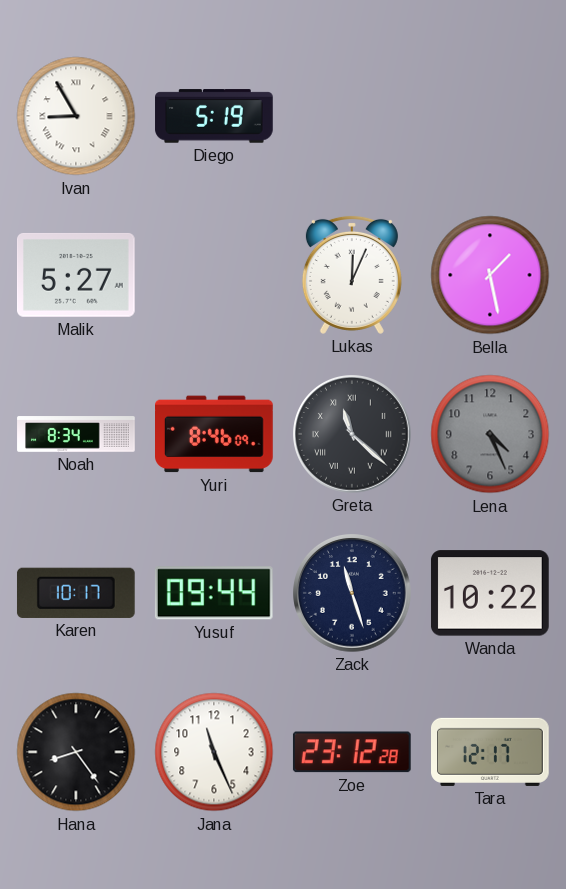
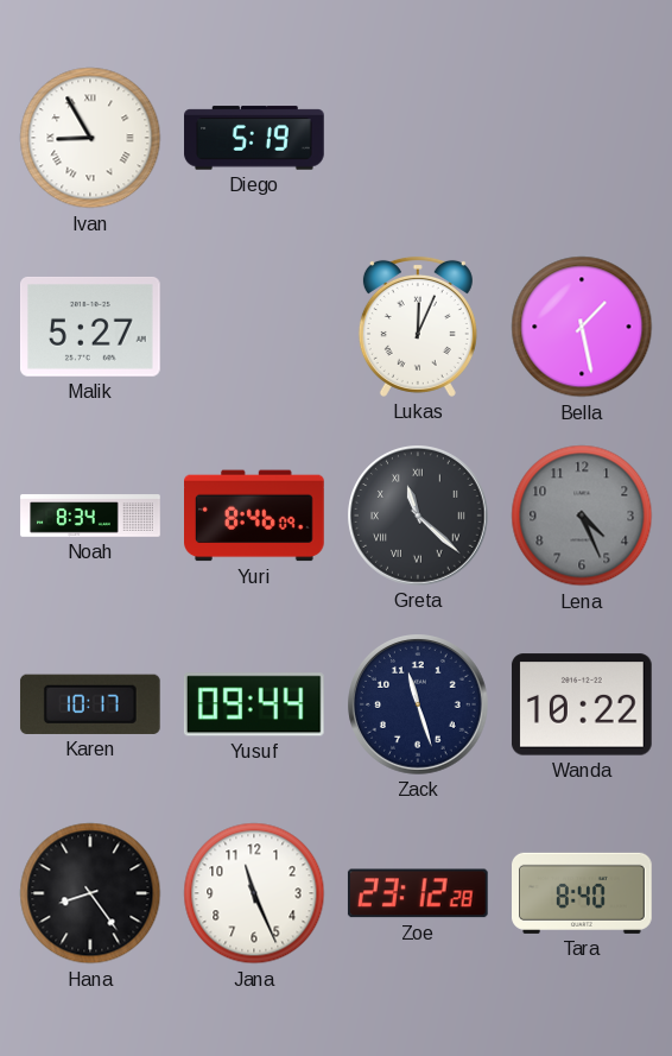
Tara: 12:17 -> 8:40 (583, 893)
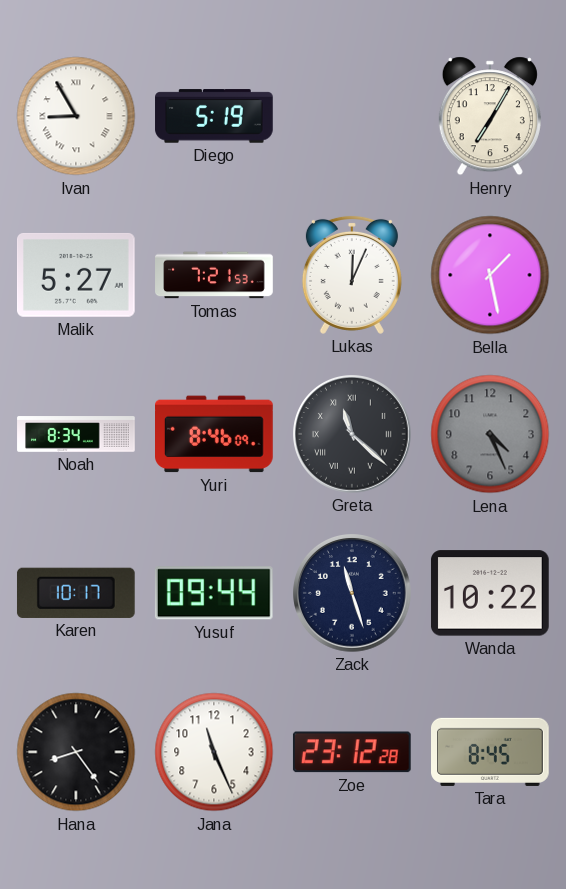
Henry: none -> 7:05 (490, 116)
Tomas: none -> 7:21 (214, 275)
Tara: 8:40 -> 8:45 (491, 752)
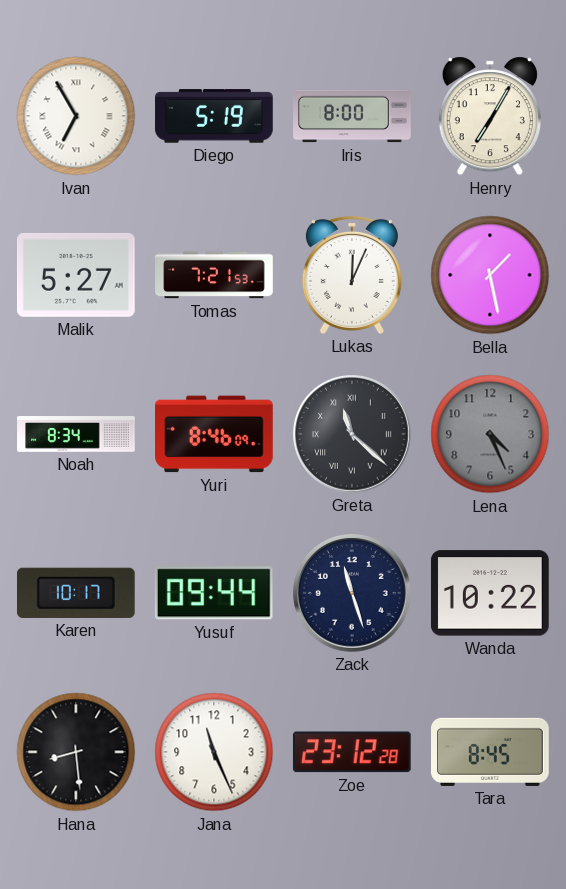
Ivan: 8:55 -> 6:55 (76, 116)
Iris: none -> 8:00 (352, 116)
Hana: 8:24 -> 8:29 (76, 752)
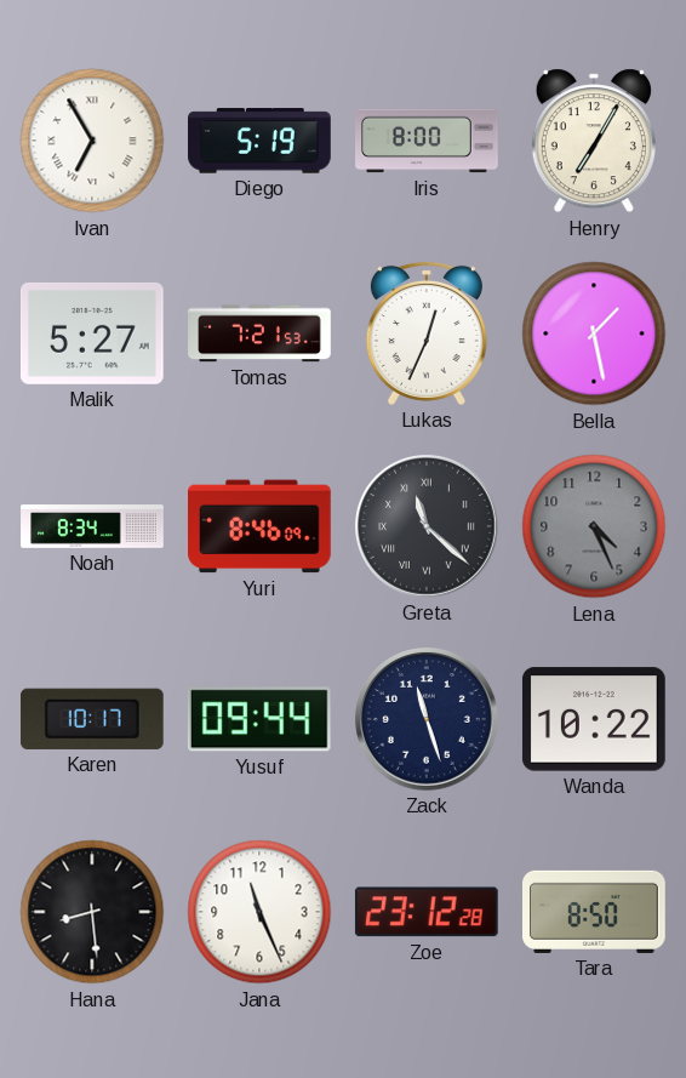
Lukas: 12:04 -> 12:34 (427, 333)
Tara: 8:45 -> 8:50 (595, 912)
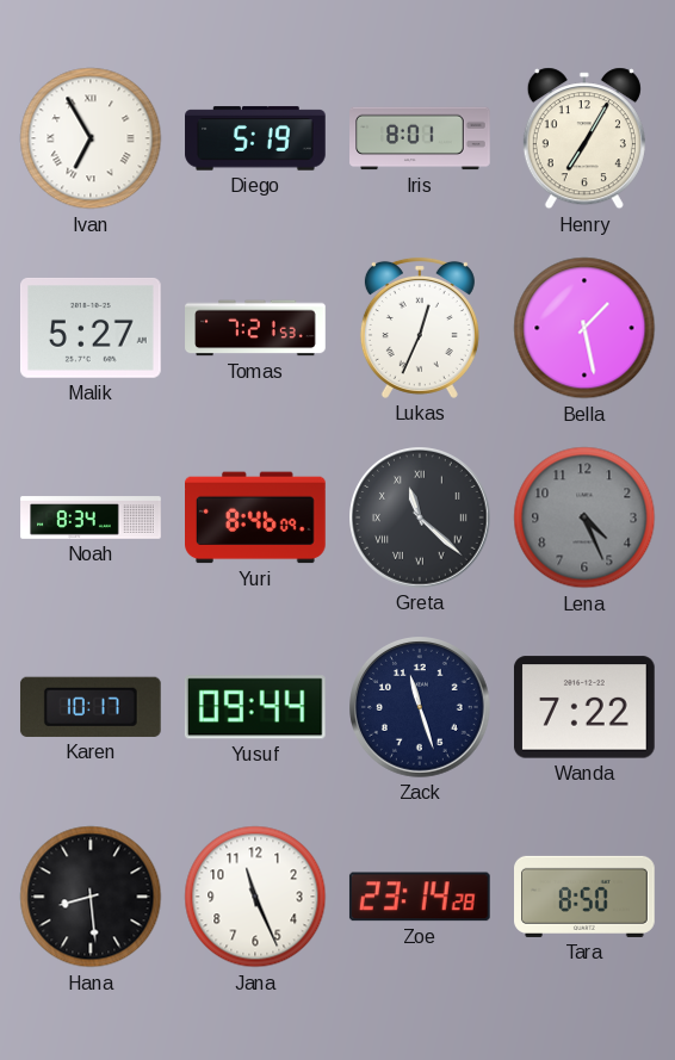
Iris: 8:00 -> 8:01 (420, 138)
Wanda: 10:22 -> 7:22 (584, 707)
Zoe: 23:12 -> 23:14 (420, 897)
